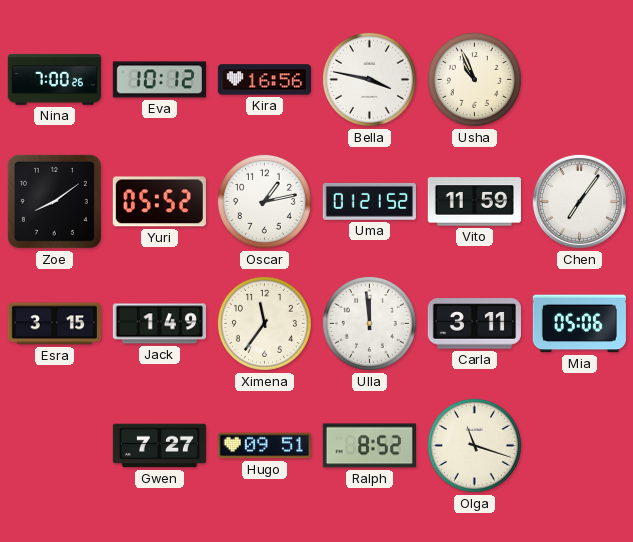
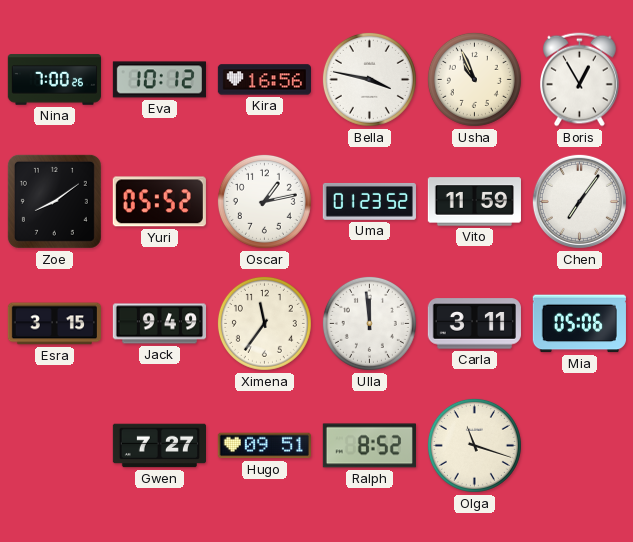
Boris: none -> 12:55 (580, 80)
Uma: 01:21 -> 01:23 (369, 201)
Jack: 1:49 -> 9:49 (159, 324)
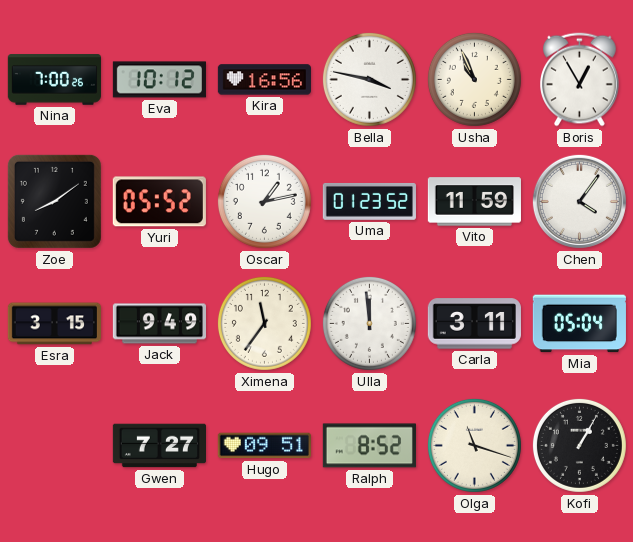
Chen: 7:06 -> 4:06 (579, 201)
Mia: 05:06 -> 05:04 (579, 324)
Kofi: none -> 1:05 (579, 445)
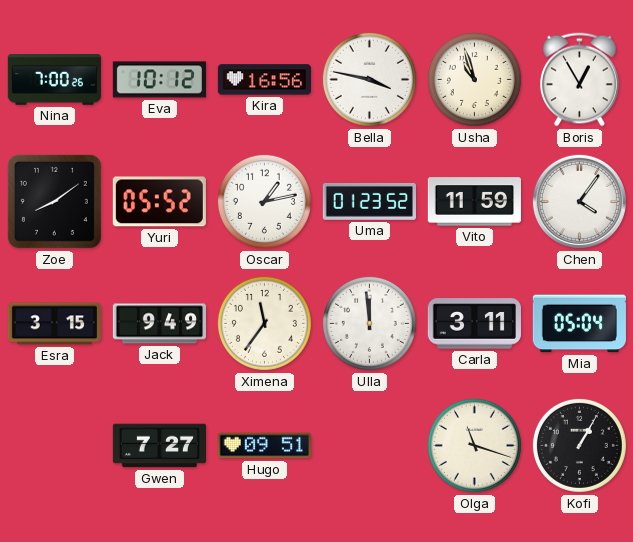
Usha: 10:56 -> 10:57 (474, 79)
Ralph: 8:52 -> none (369, 446)
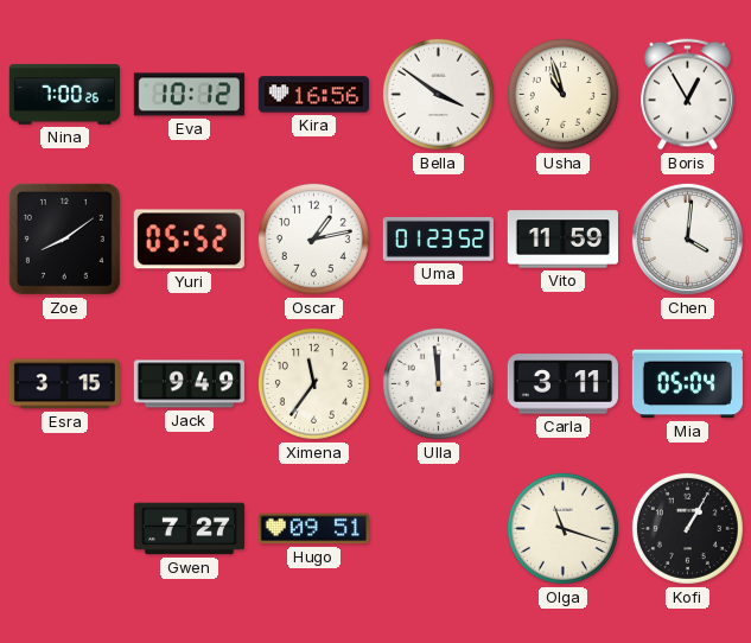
Bella: 3:47 -> 3:51 (438, 94)
Chen: 4:06 -> 4:01 (687, 238)
